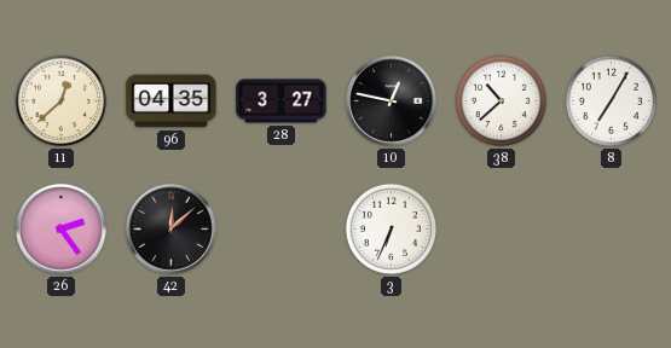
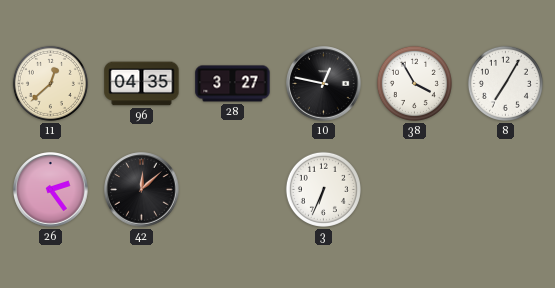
38: 10:38 -> 3:55 (414, 83)
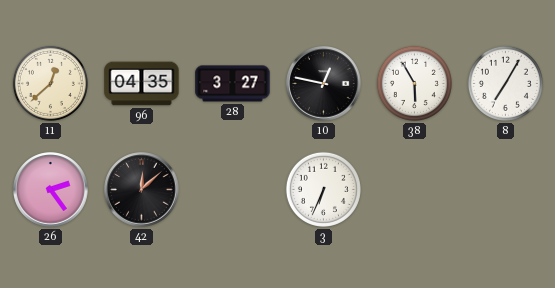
38: 3:55 -> 5:55 (414, 83)
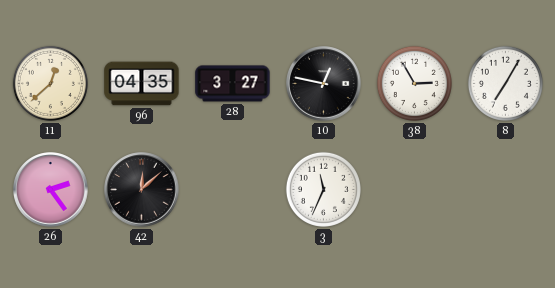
38: 5:55 -> 2:55 (414, 83)
3: 6:34 -> 11:34 (323, 189)
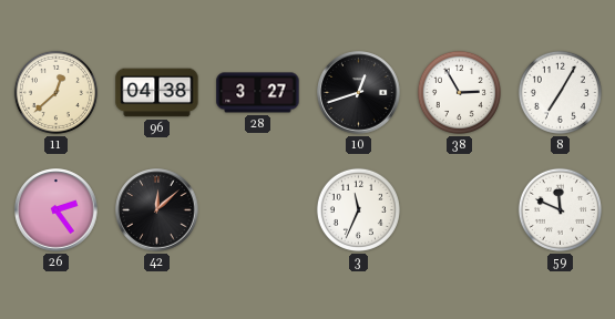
96: 04:35 -> 04:38 (157, 93)
10: 12:47 -> 12:42 (359, 93)
59: none -> 11:49 (560, 209)
